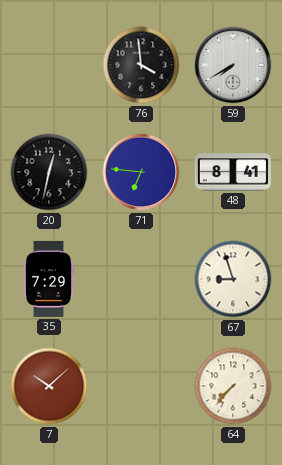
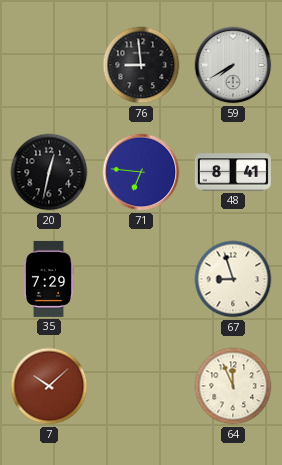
76: 3:59 -> 8:59 (141, 65)
64: 7:37 -> 11:56 (233, 386)
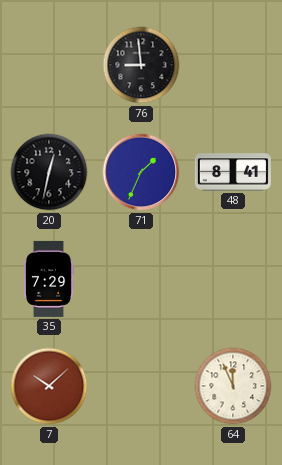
59: 7:40 -> none (233, 65)
71: 6:46 -> 1:34 (141, 172)
67: 8:57 -> none (233, 279)
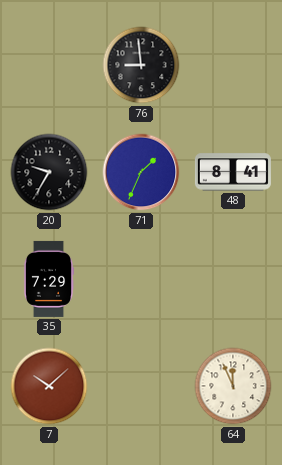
20: 12:32 -> 9:35 (49, 172)
